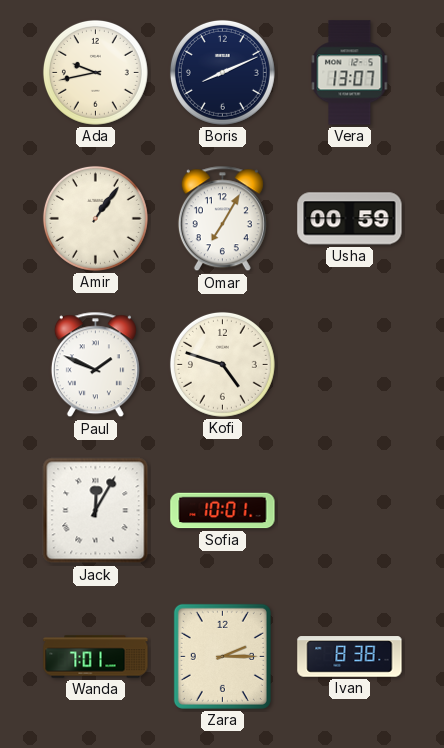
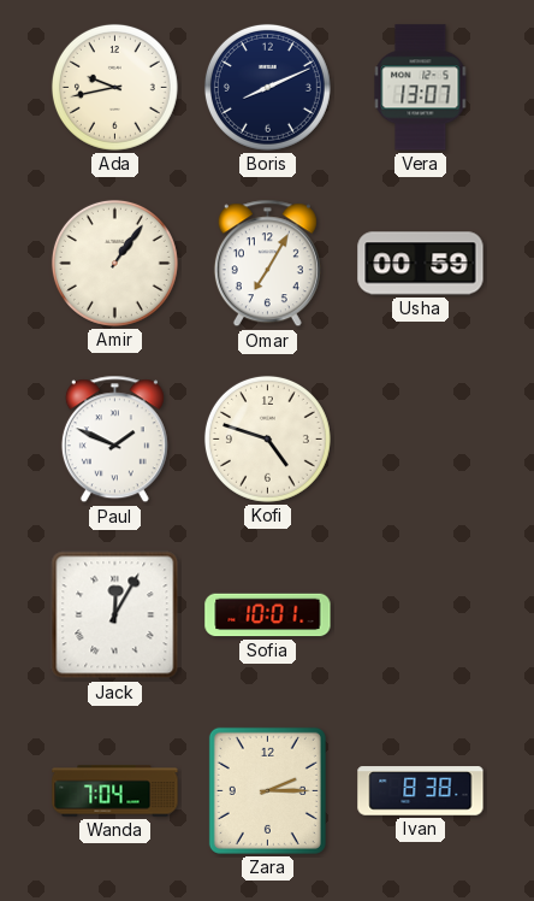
Wanda: 7:01 -> 7:04 (115, 791)
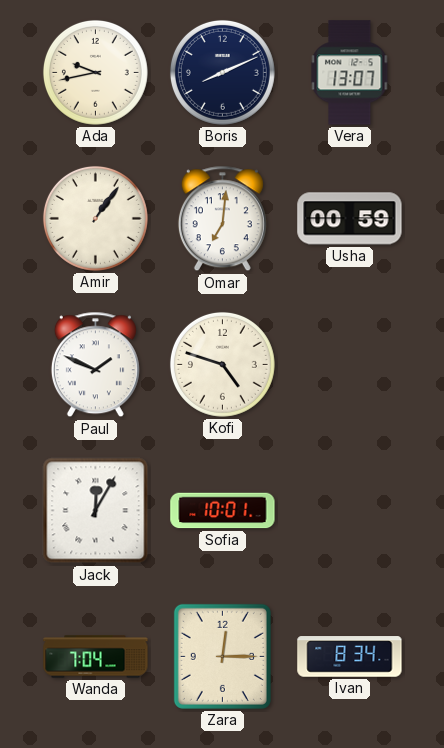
Omar: 7:05 -> 7:01 (222, 219)
Zara: 2:15 -> 12:15 (222, 656)
Ivan: 8:38 -> 8:34 (350, 657)
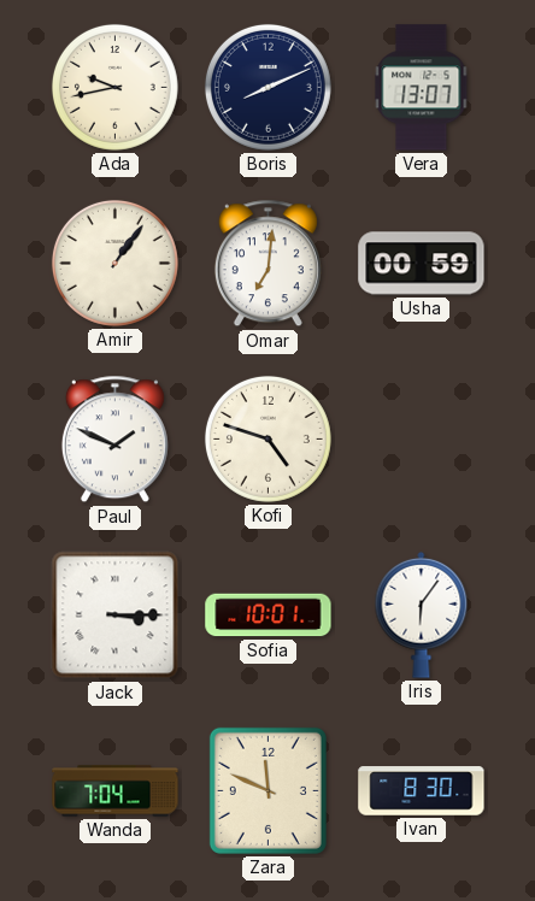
Jack: 12:05 -> 3:15 (116, 616)
Iris: none -> 6:06 (422, 614)
Zara: 12:15 -> 11:49 (267, 790)
Ivan: 8:34 -> 8:30 (422, 791)
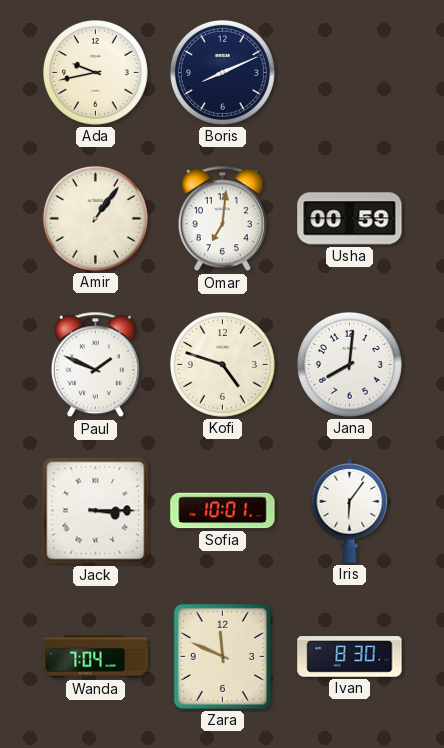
Vera: 13:07 -> none (422, 88)
Jana: none -> 8:01 (349, 364)
